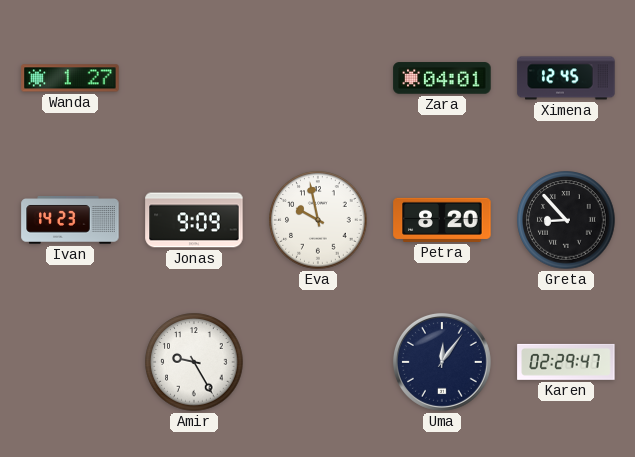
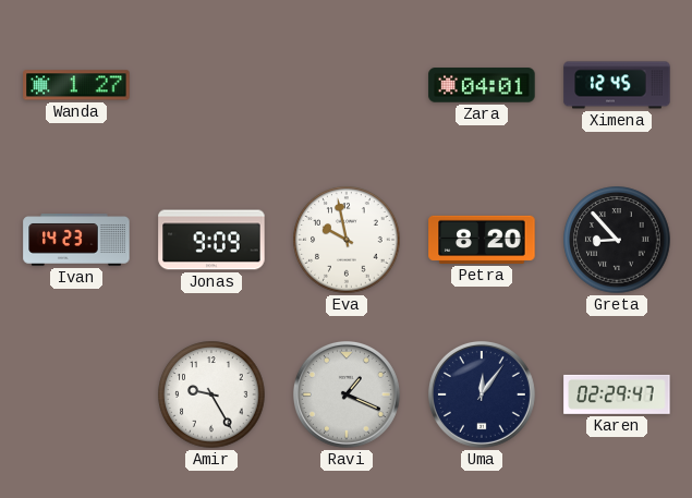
Ravi: none -> 1:19 (347, 394)
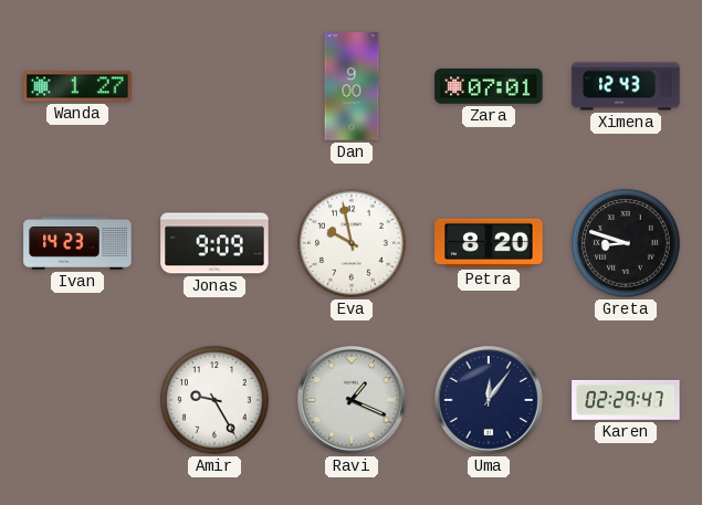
Dan: none -> 9:00 (352, 86)
Zara: 04:01 -> 07:01 (489, 86)
Ximena: 12:45 -> 12:43 (626, 86)
Greta: 8:53 -> 8:48 (626, 243)
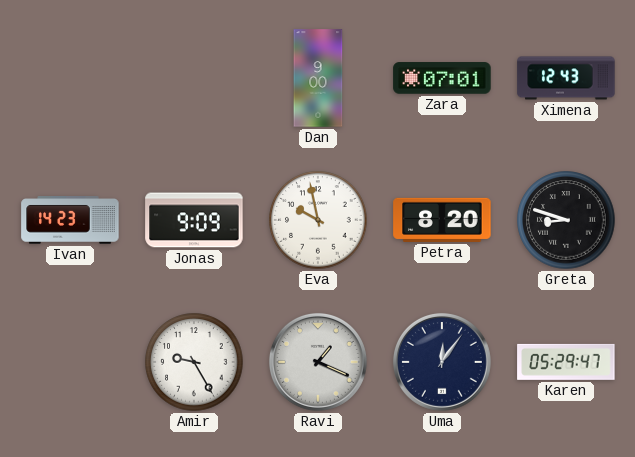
Wanda: 1:27 -> none (77, 86)
Karen: 02:29 -> 05:29 (566, 362)
